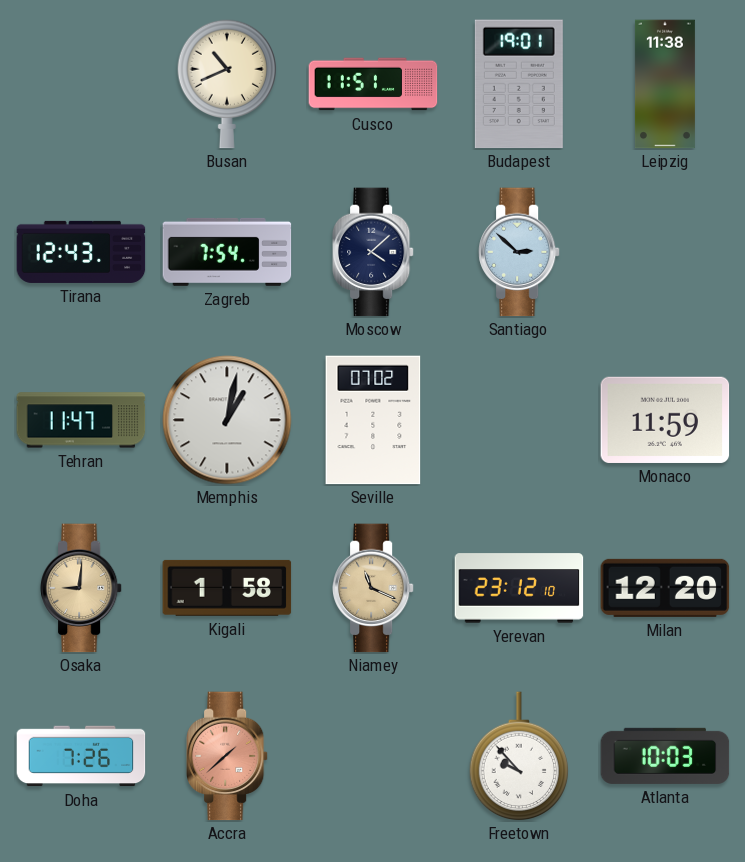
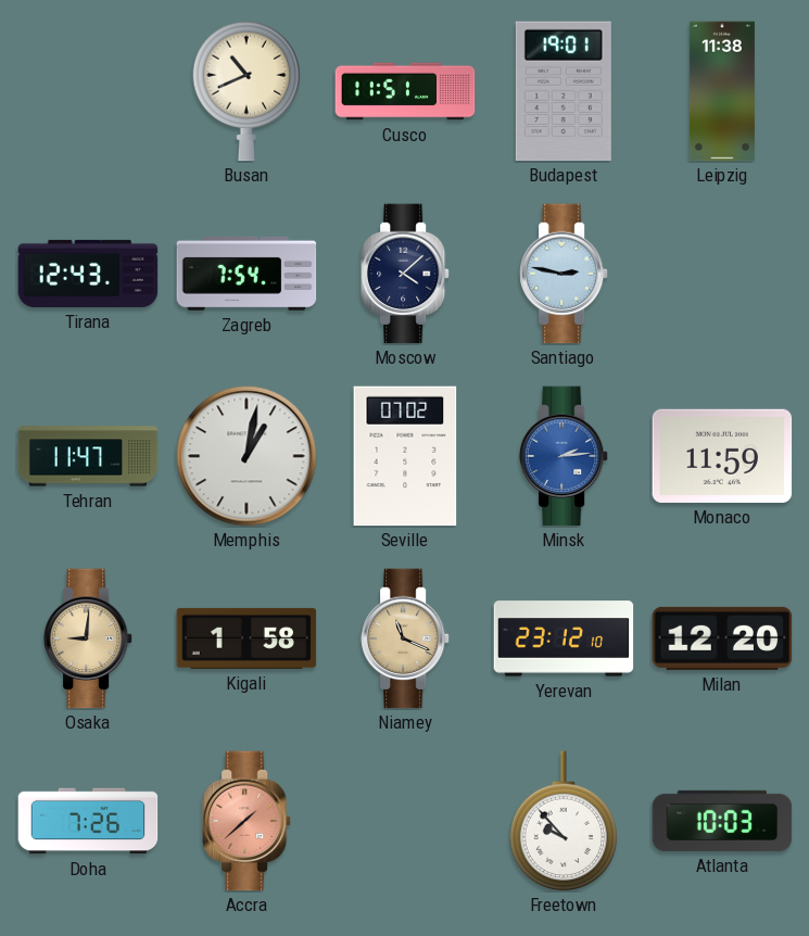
Santiago: 2:52 -> 2:47 (564, 274)
Minsk: none -> 2:14 (564, 456)
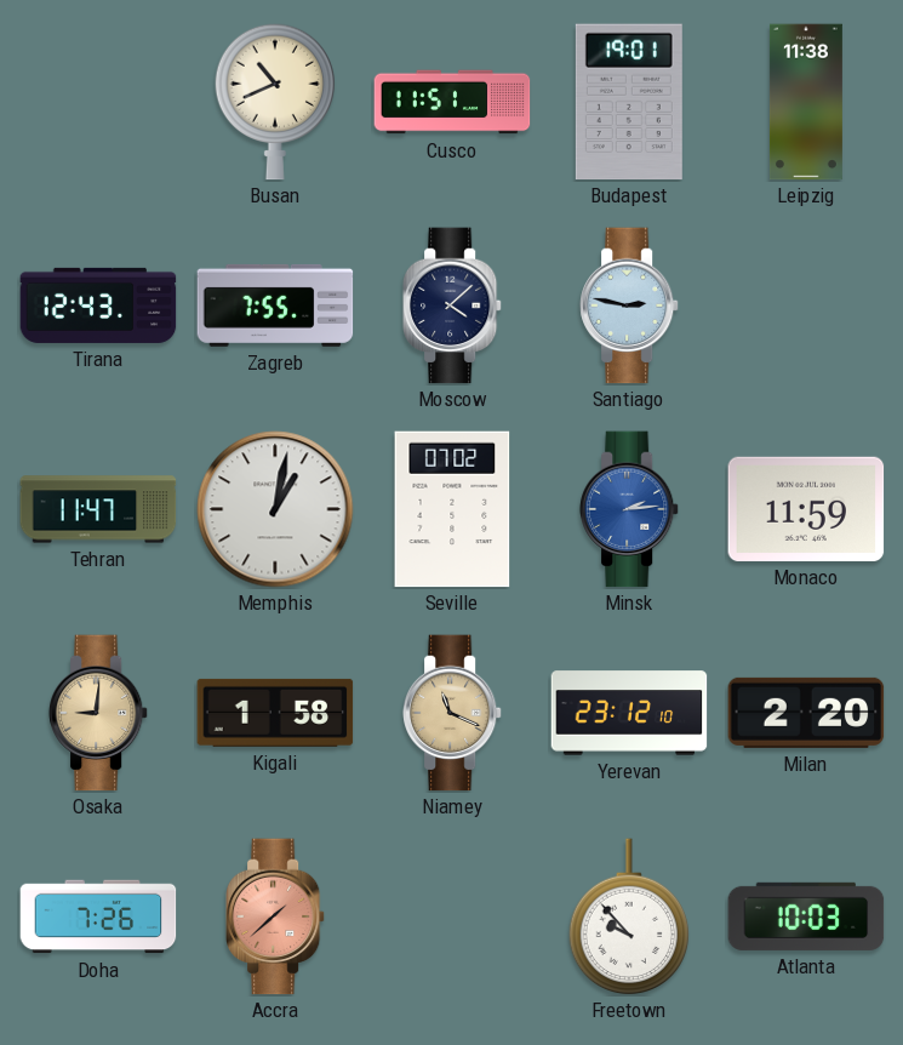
Zagreb: 7:54 -> 7:55 (275, 305)
Milan: 12:20 -> 2:20 (806, 713)
